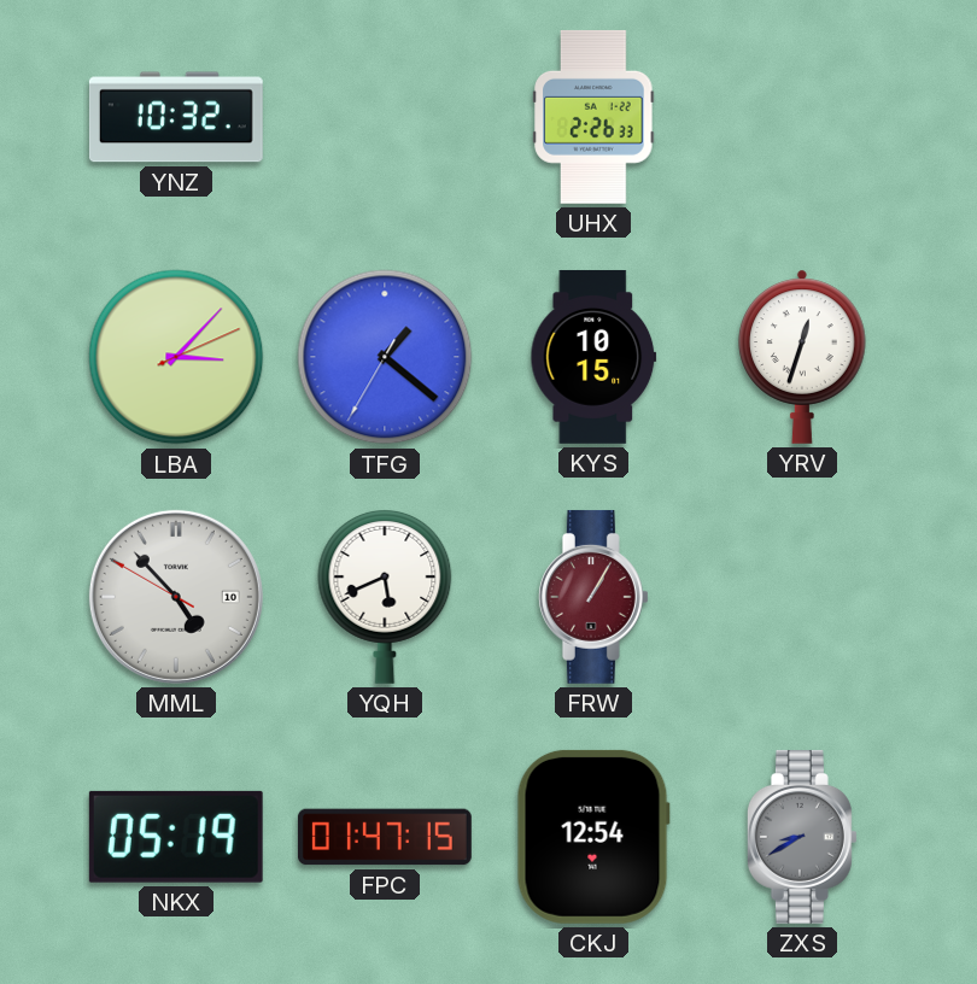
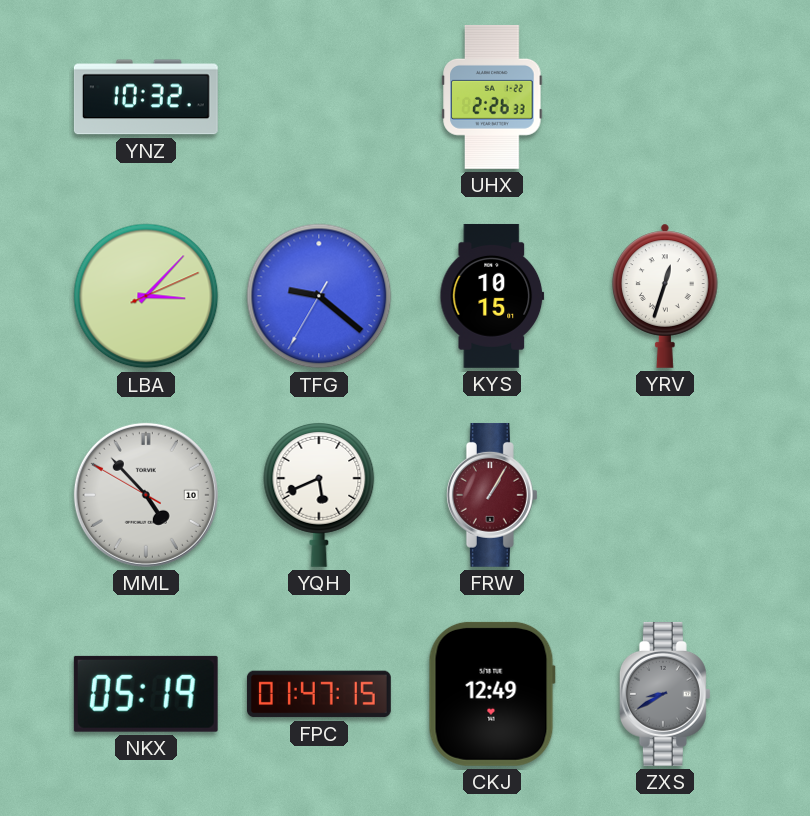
TFG: 1:21 -> 9:21 (319, 296)
CKJ: 12:54 -> 12:49 (492, 694)
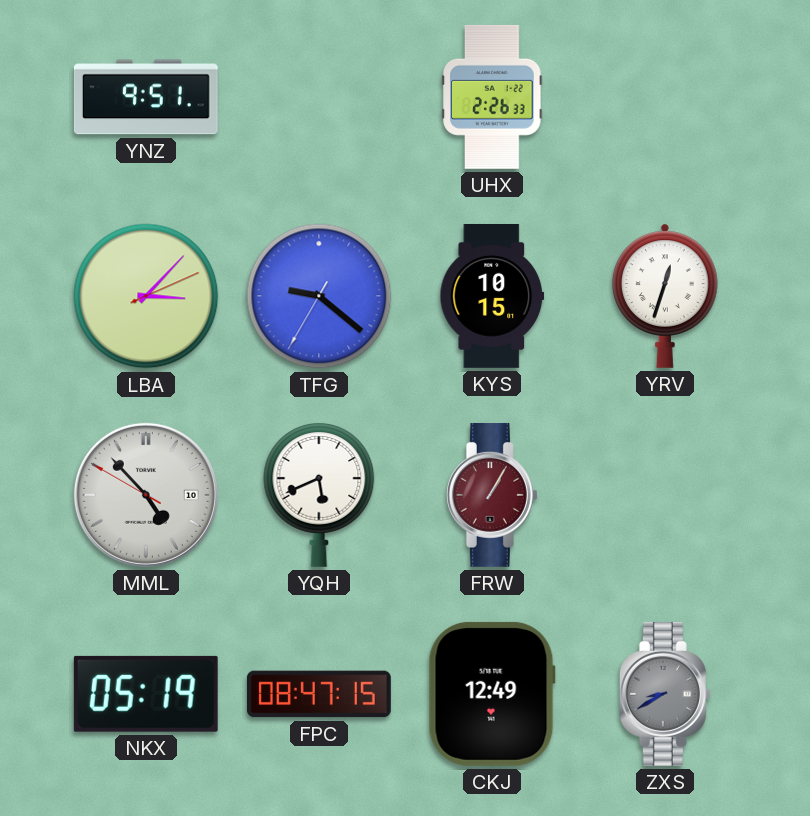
YNZ: 10:32 -> 9:51 (146, 97)
FPC: 01:47 -> 08:47 (319, 694)
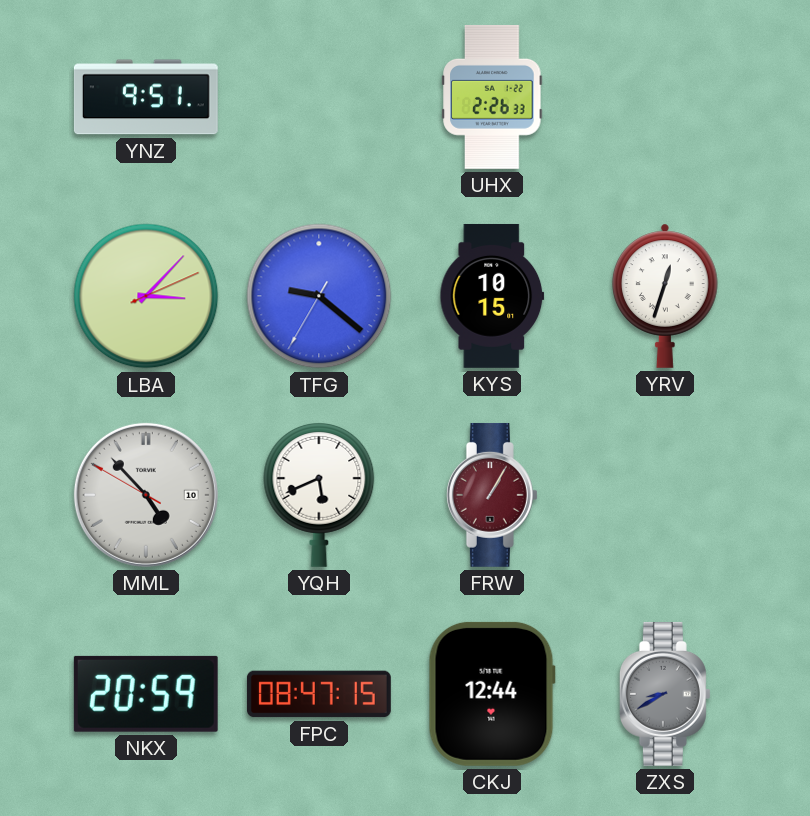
NKX: 05:19 -> 20:59 (146, 694)
CKJ: 12:49 -> 12:44 (492, 694)
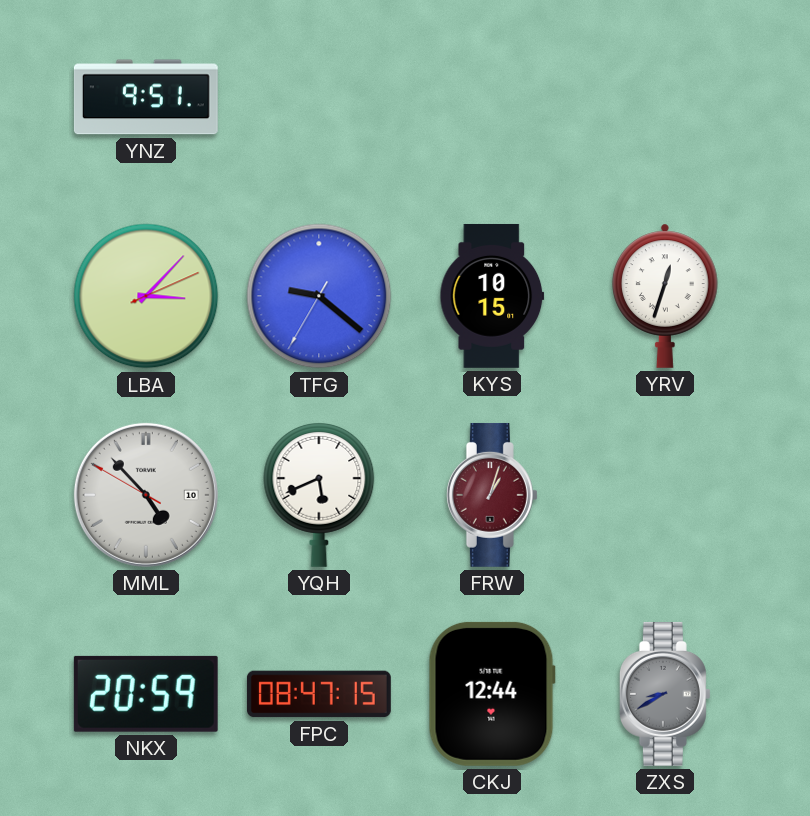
UHX: 2:26 -> none (492, 97)
FRW: 1:05 -> 1:03 (492, 495)
